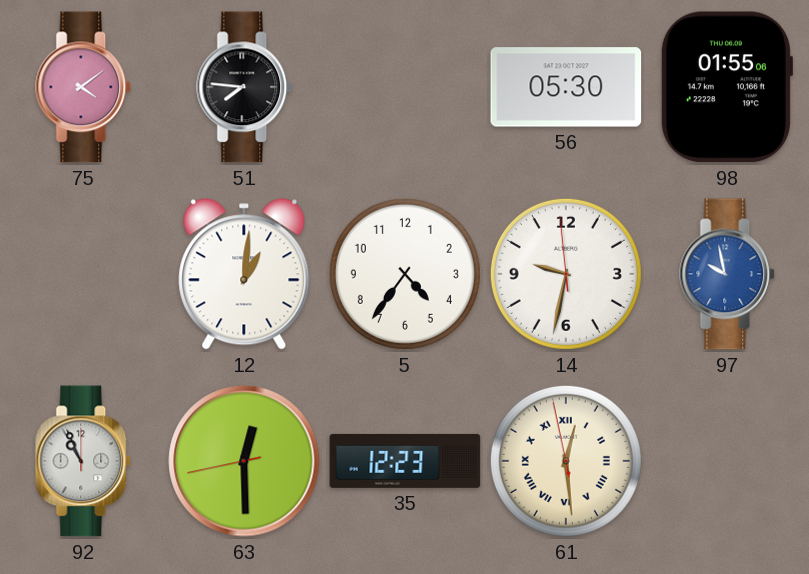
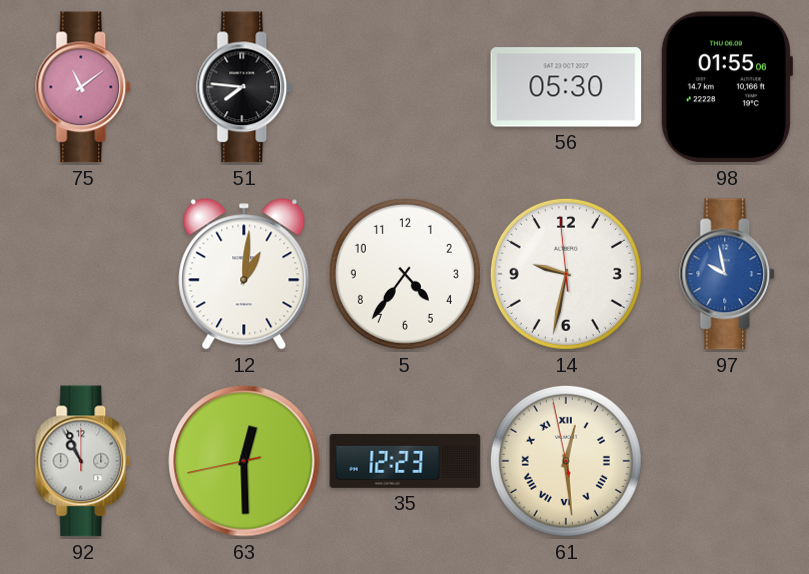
75: 4:09 -> 11:09 (84, 87)
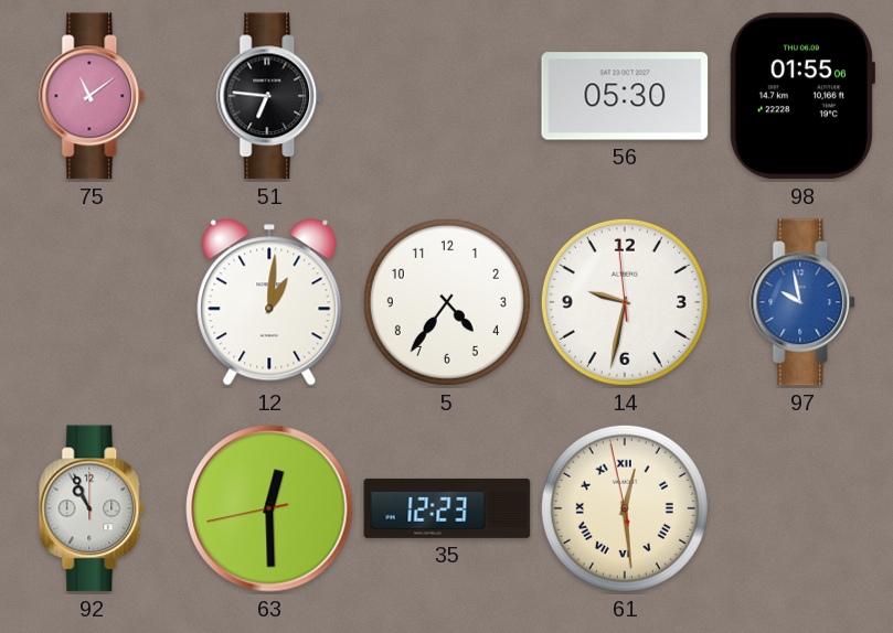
51: 7:46 -> 6:46 (270, 96)
